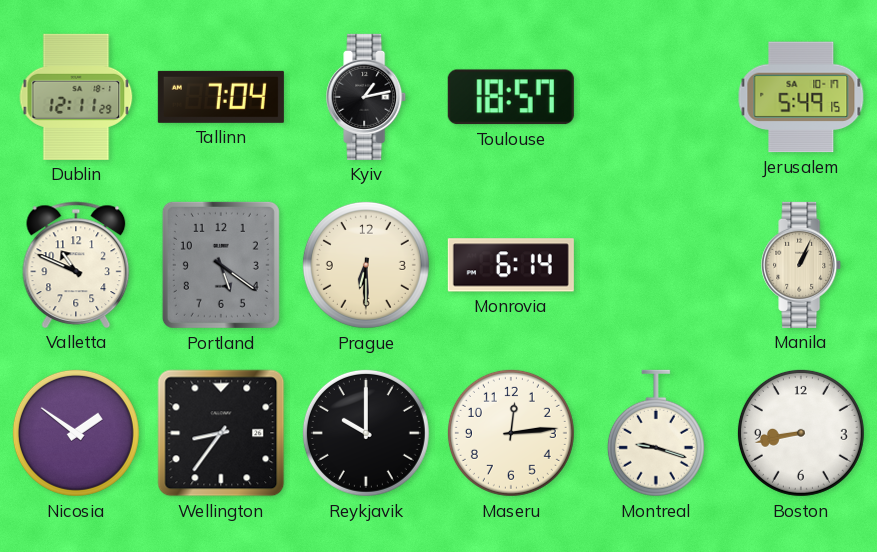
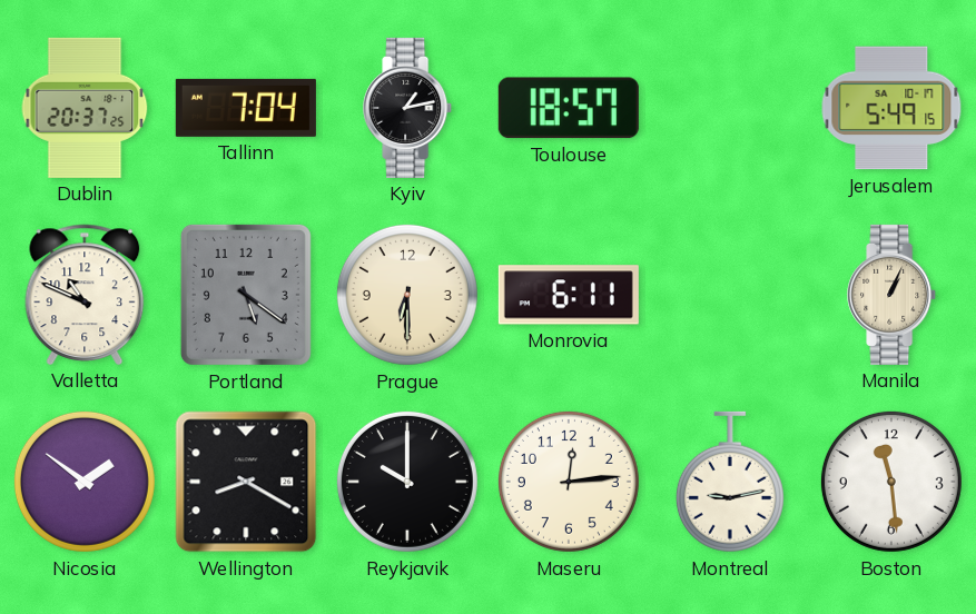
Dublin: 12:11 -> 20:37 (85, 108)
Monrovia: 6:14 -> 6:11 (569, 295)
Wellington: 8:36 -> 8:20 (246, 482)
Montreal: 9:18 -> 9:13 (730, 482)
Boston: 8:43 -> 11:29 (891, 482)
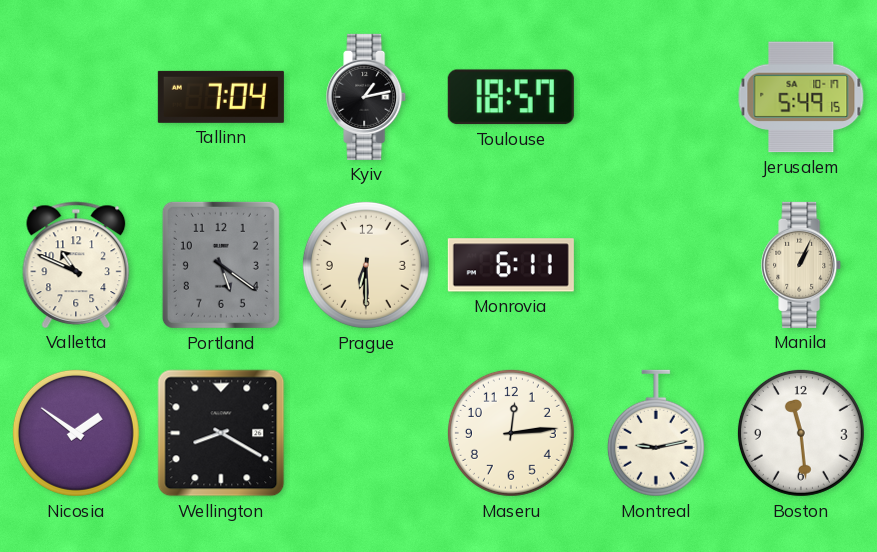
Dublin: 20:37 -> none (85, 108)
Reykjavik: 10:00 -> none (407, 482)
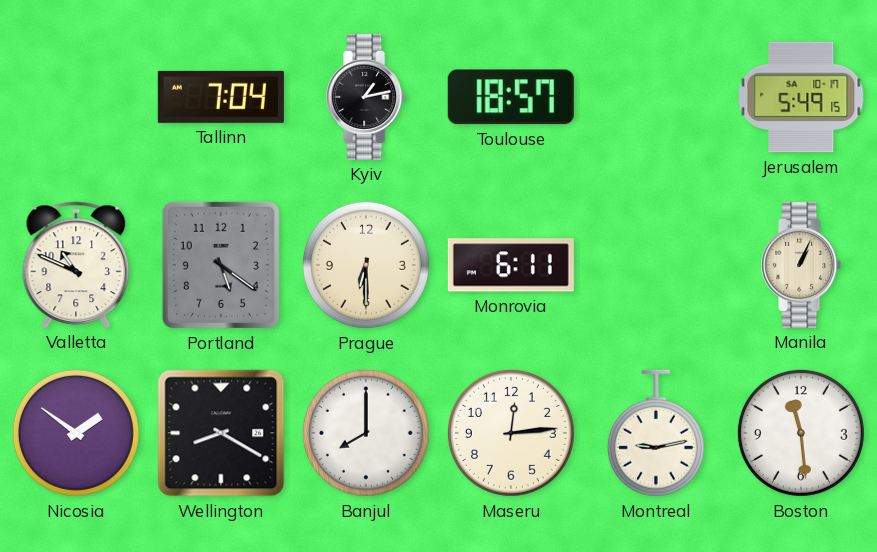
Banjul: none -> 8:00 (366, 433)
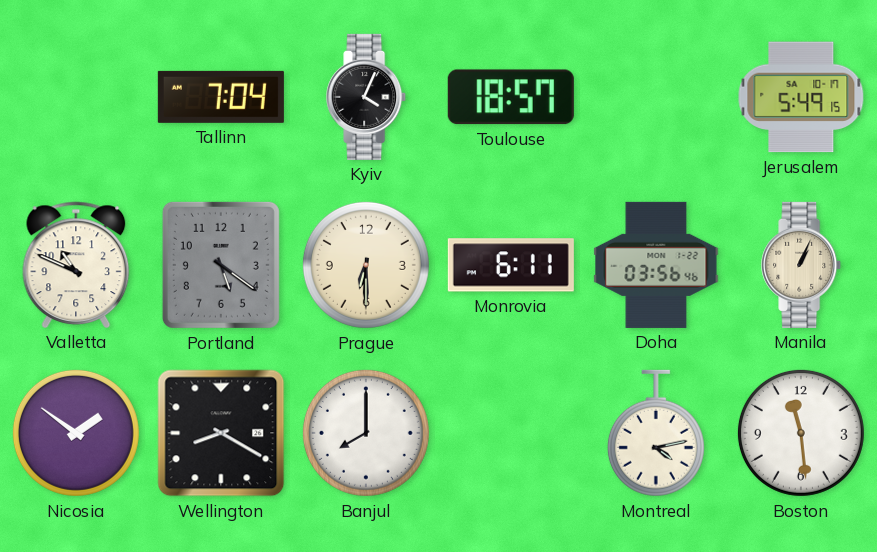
Kyiv: 1:13 -> 4:04 (367, 97)
Doha: none -> 03:56 (656, 265)
Maseru: 12:14 -> none (511, 433)
Montreal: 9:13 -> 4:13 (656, 433)
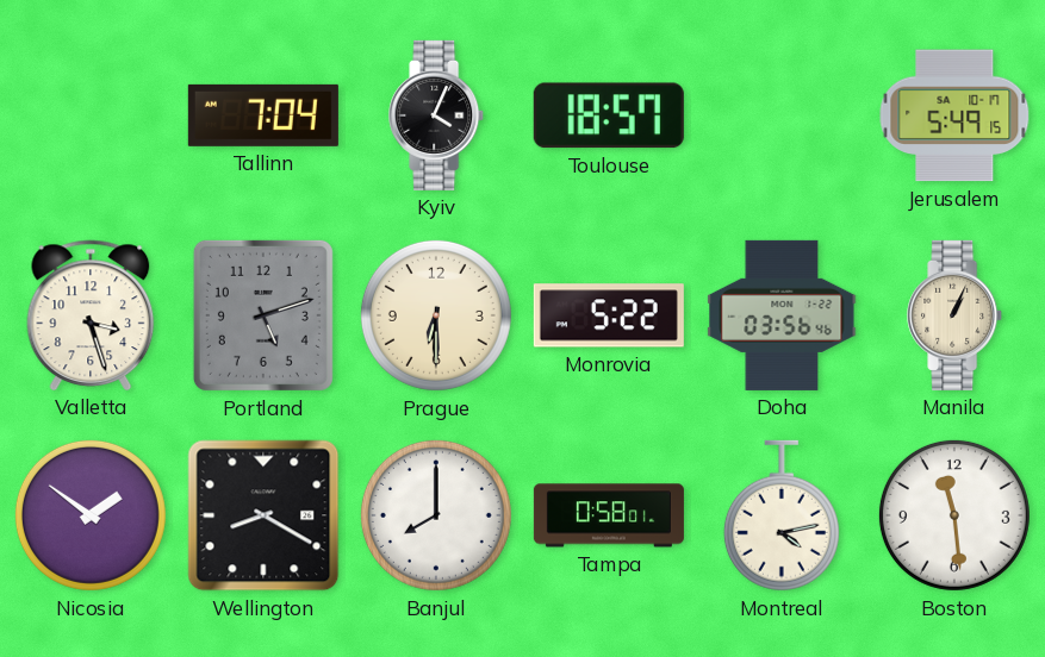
Valletta: 10:49 -> 3:27 (91, 315)
Portland: 5:21 -> 5:12 (263, 315)
Monrovia: 6:11 -> 5:22 (609, 315)
Tampa: none -> 0:58 (609, 515)
